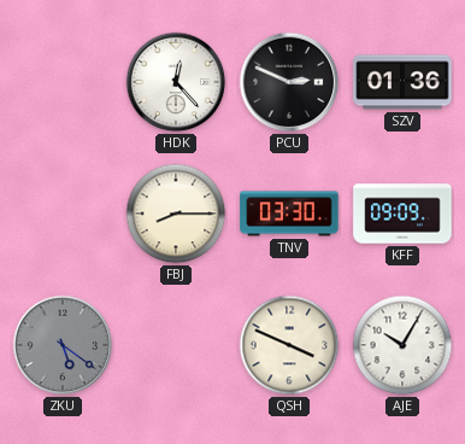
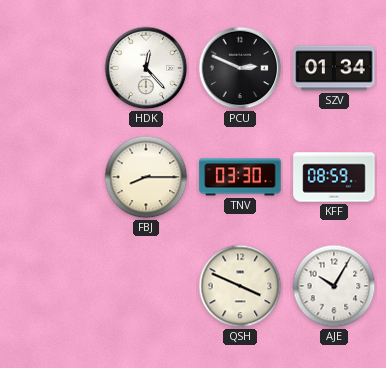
SZV: 01:36 -> 01:34 (334, 68)
KFF: 09:09 -> 08:59 (334, 177)
ZKU: 5:21 -> none (63, 345)
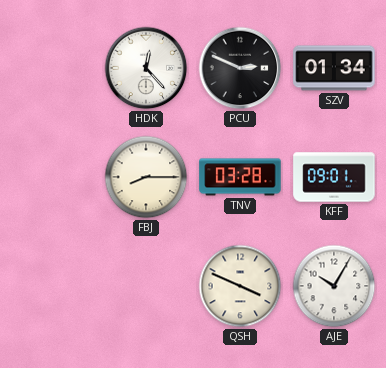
TNV: 03:30 -> 03:28 (240, 177)
KFF: 08:59 -> 09:01 (334, 177)
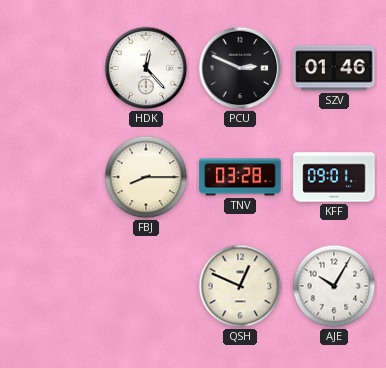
SZV: 01:34 -> 01:46 (334, 68)
QSH: 3:49 -> 12:49 (240, 286)
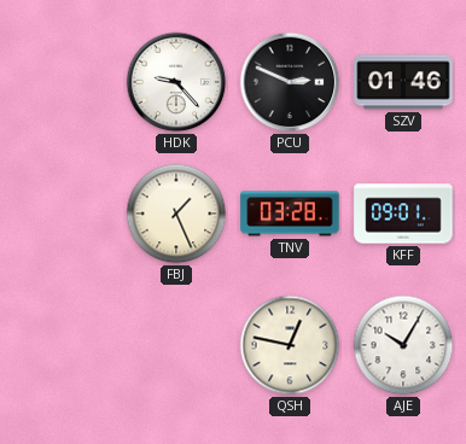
HDK: 12:23 -> 9:23 (176, 82)
FBJ: 8:15 -> 1:26 (176, 214)
QSH: 12:49 -> 12:47 (290, 345)
